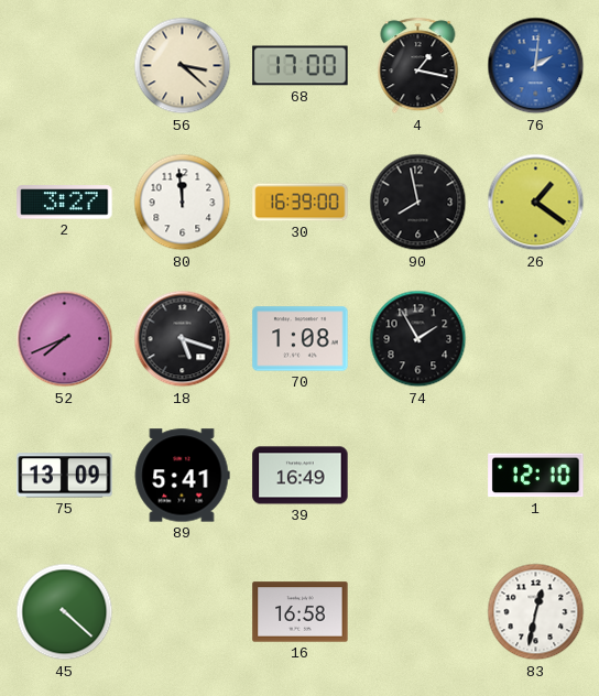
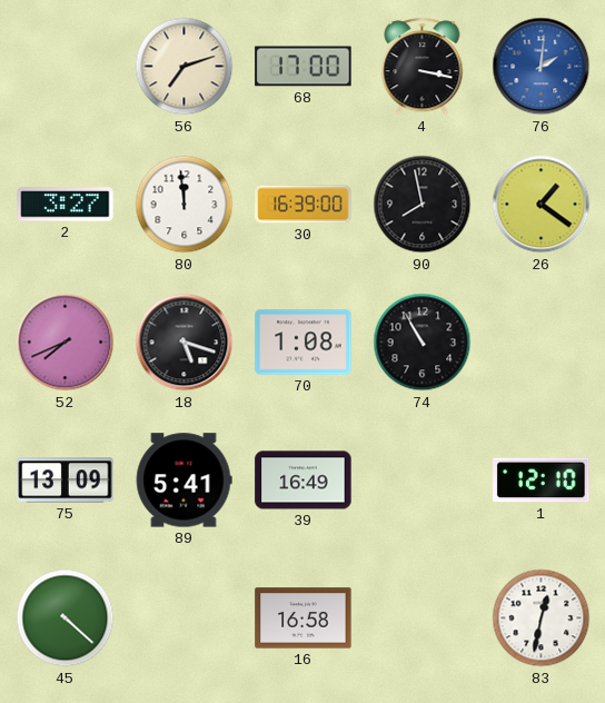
56: 3:22 -> 7:12 (185, 67)
4: 1:17 -> 3:17 (423, 67)
74: 1:55 -> 10:55 (423, 343)
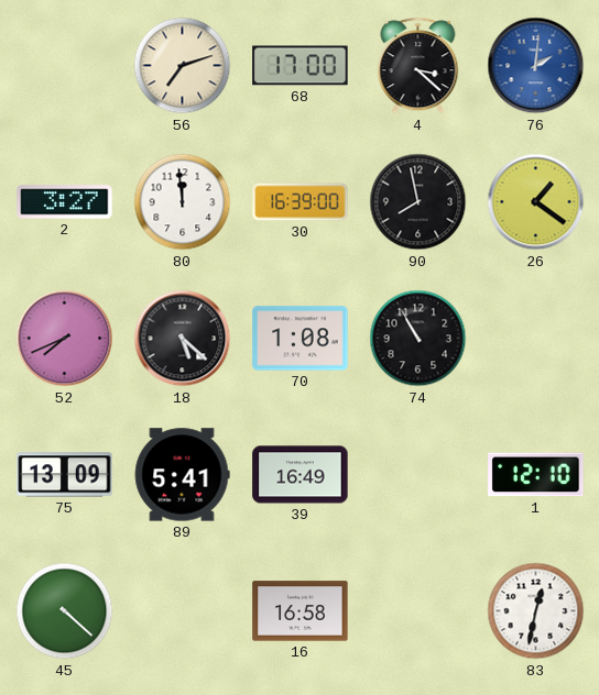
4: 3:17 -> 3:22 (418, 66)
18: 5:18 -> 5:22 (183, 339)
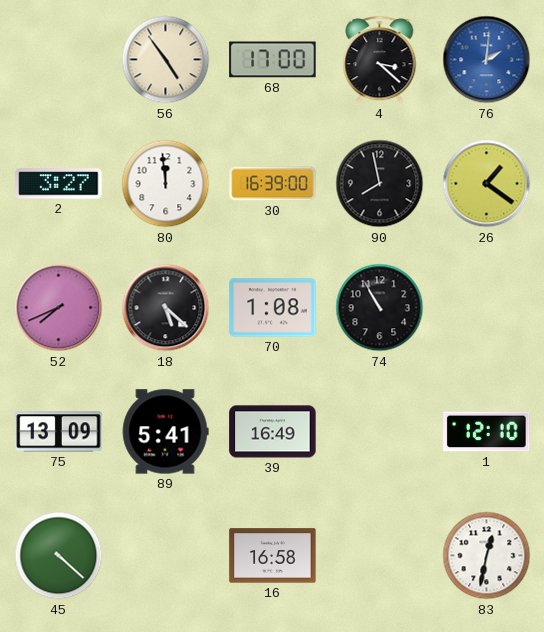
56: 7:12 -> 4:54 (166, 60)
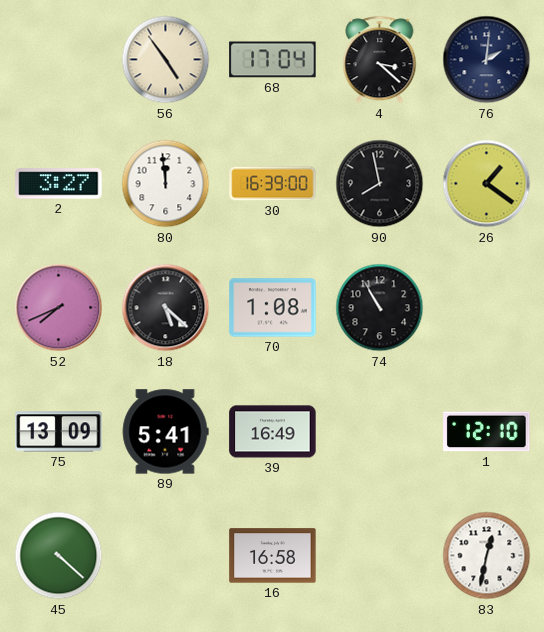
68: 17:00 -> 17:04 (273, 60)
76 dial: blue -> navy (487, 60)
